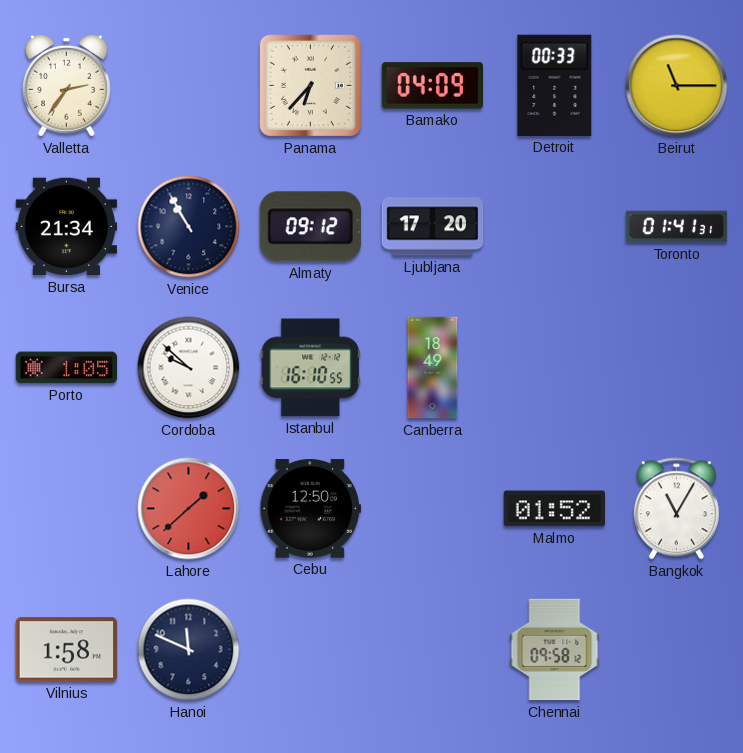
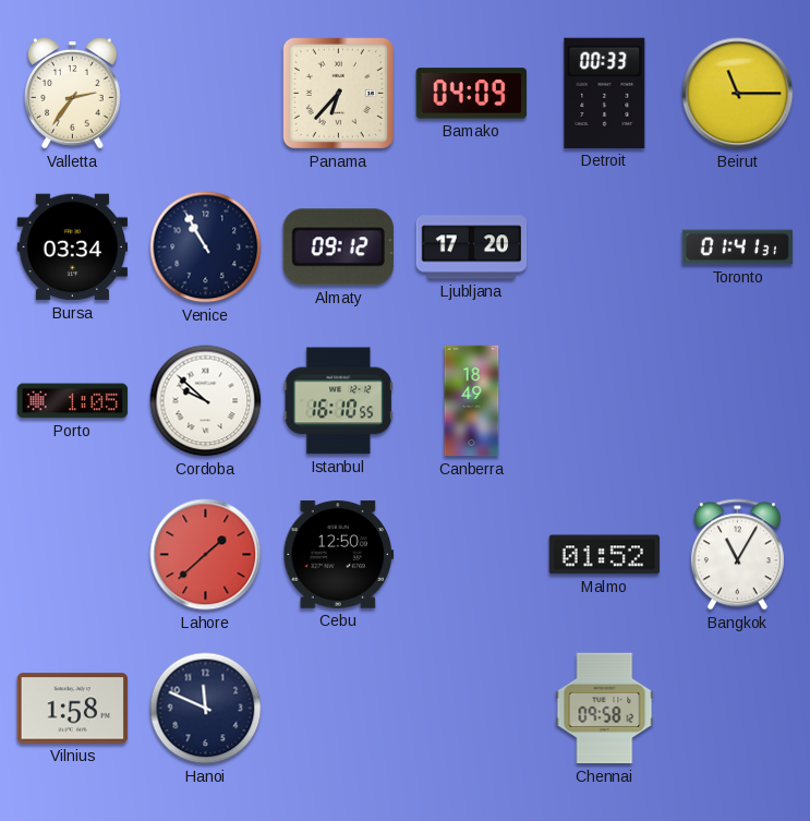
Bursa: 21:34 -> 03:34 (73, 247)
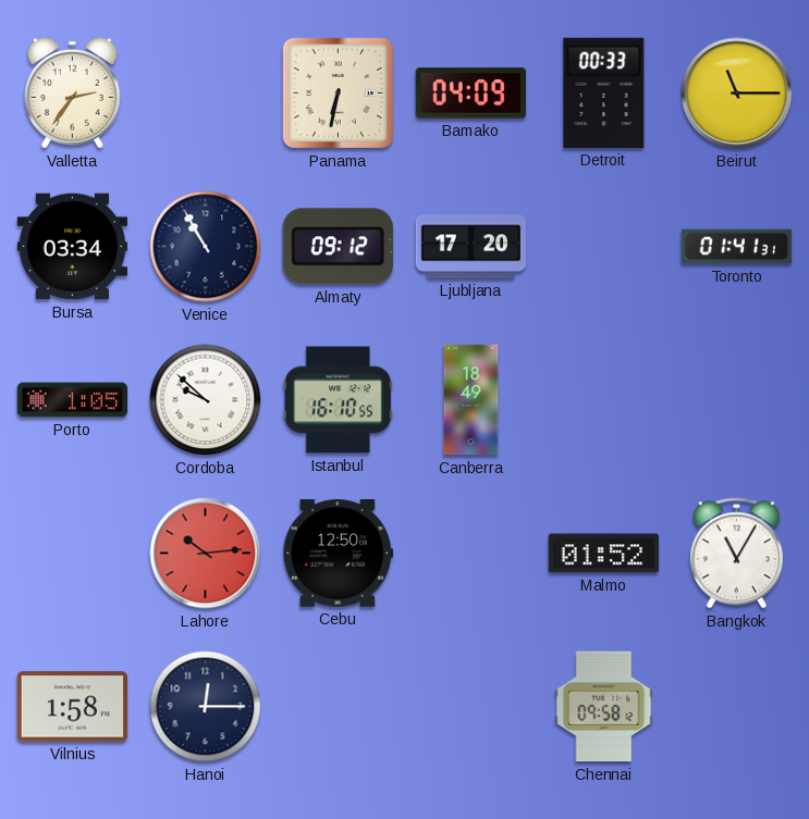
Panama: 6:37 -> 6:32 (338, 92)
Lahore: 1:38 -> 10:14 (206, 554)
Hanoi: 11:49 -> 12:15 (206, 707)
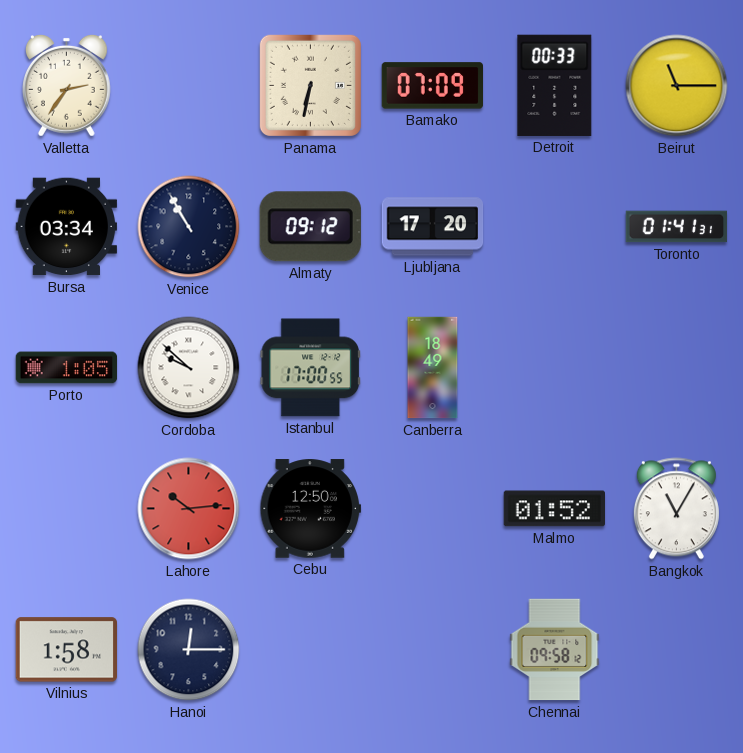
Bamako: 04:09 -> 07:09 (433, 86)
Istanbul: 16:10 -> 17:00 (310, 368)
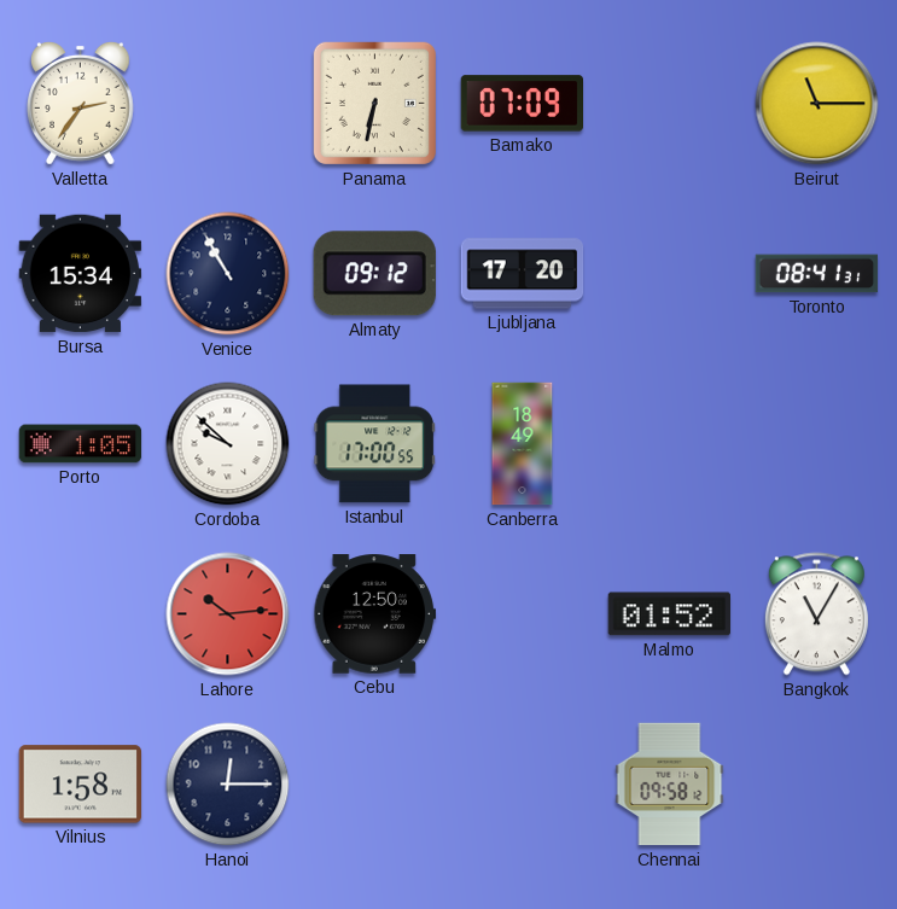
Detroit: 00:33 -> none (555, 85)
Bursa: 03:34 -> 15:34 (81, 274)
Toronto: 01:41 -> 08:41 (817, 274)
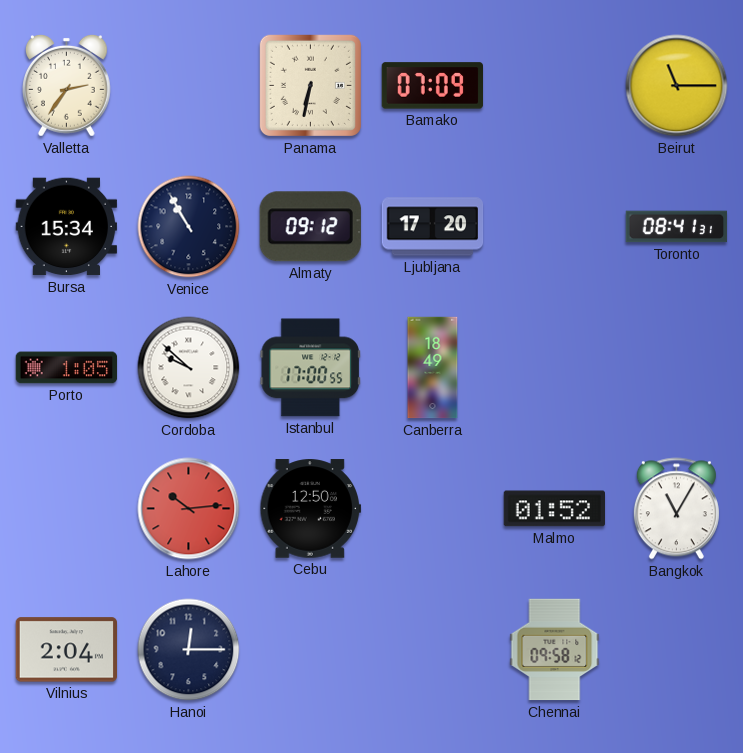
Vilnius: 1:58 -> 2:04 (67, 650)
